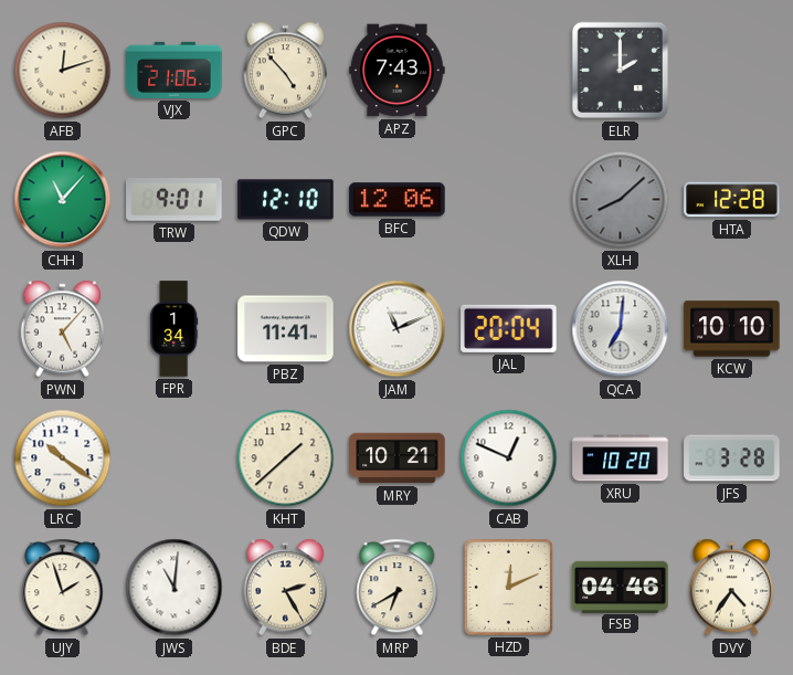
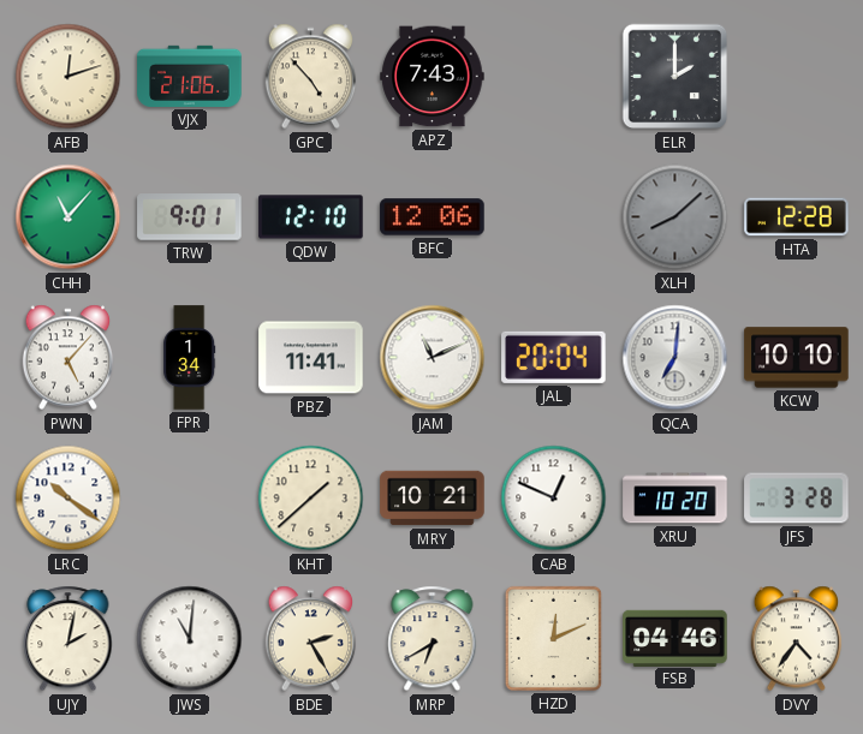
UJY: 1:57 -> 2:02 (69, 639)
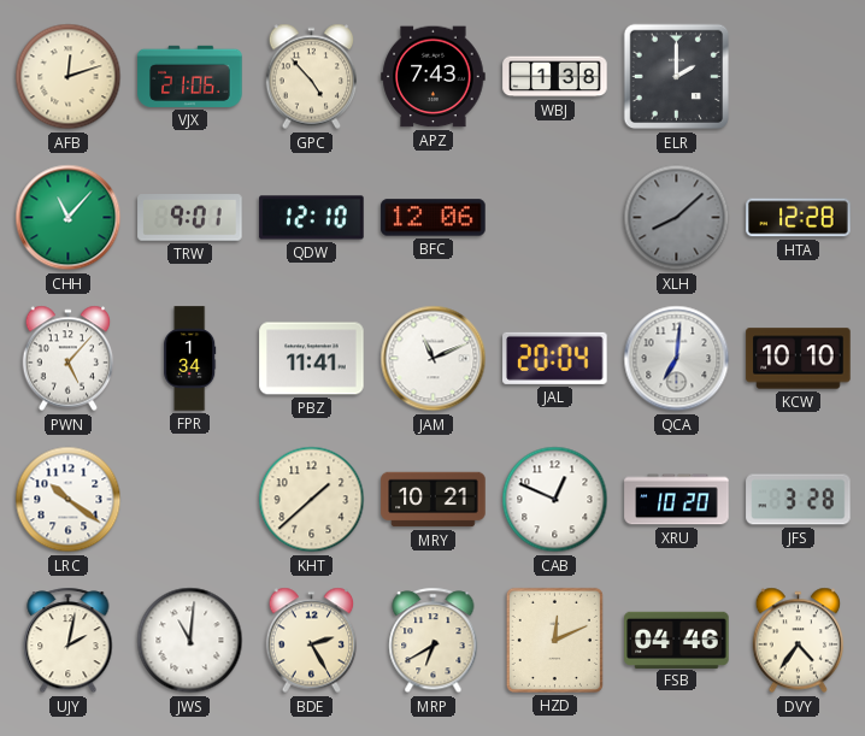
WBJ: none -> 1:38 (555, 77)
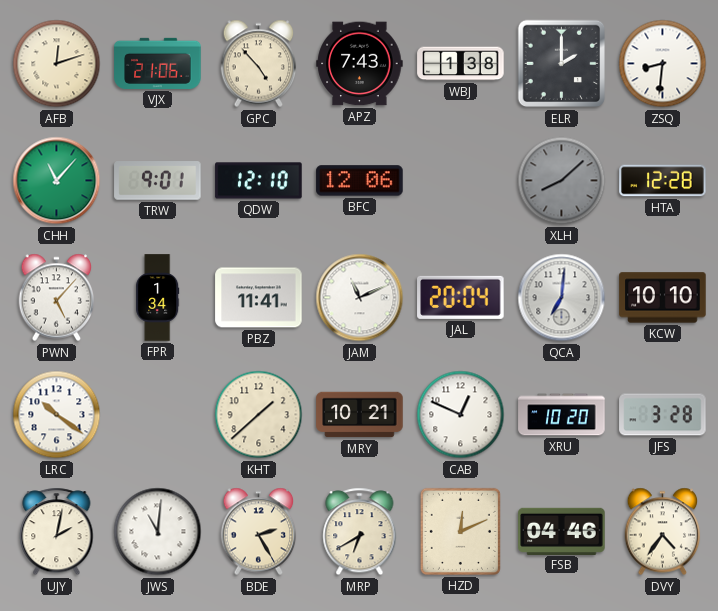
ZSQ: none -> 8:31 (663, 64)
